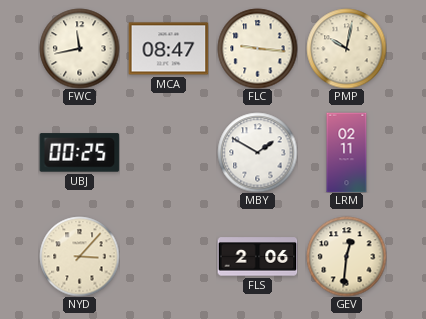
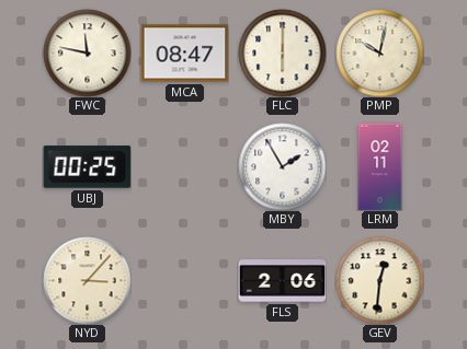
FWC: 11:43 -> 11:47 (87, 53)
FLC: 9:16 -> 6:00 (282, 53)
MBY: 1:50 -> 1:55 (282, 166)
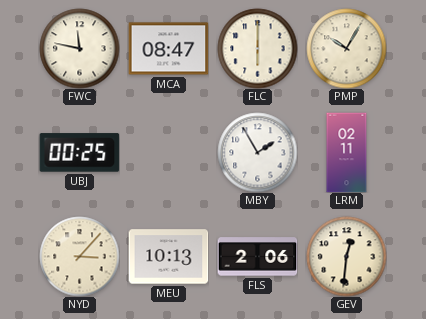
PMP: 10:02 -> 10:05 (346, 48)
MEU: none -> 10:13 (168, 257)
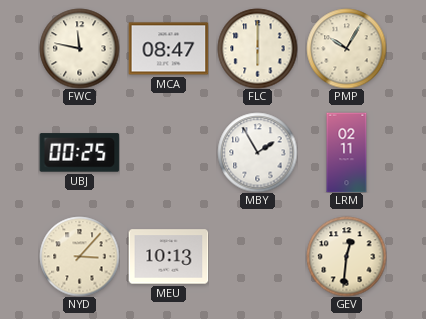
FLS: 2:06 -> none (257, 257)
